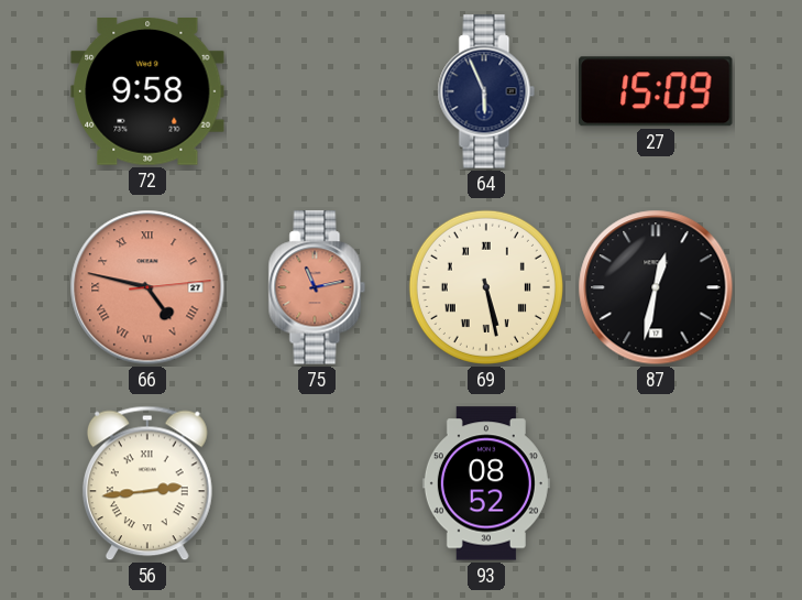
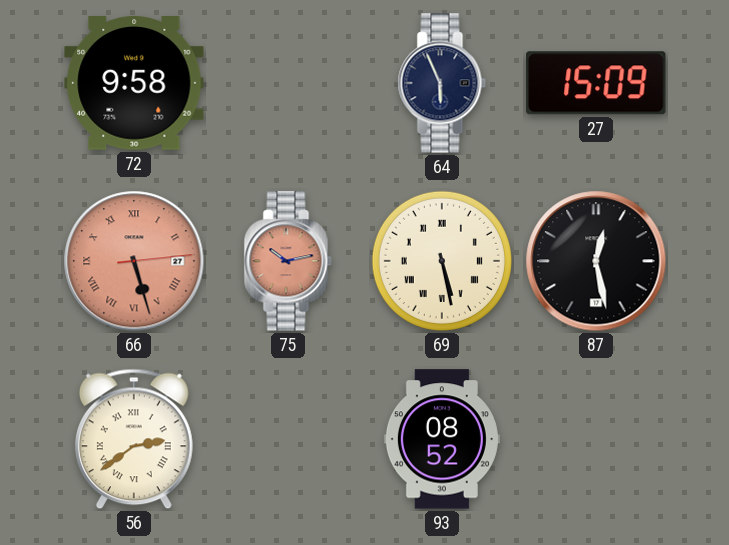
66: 4:47 -> 5:27 (134, 261)
75: 11:13 -> 10:13 (288, 261)
87: 12:32 -> 12:28 (596, 261)
56: 2:44 -> 2:39 (134, 439)
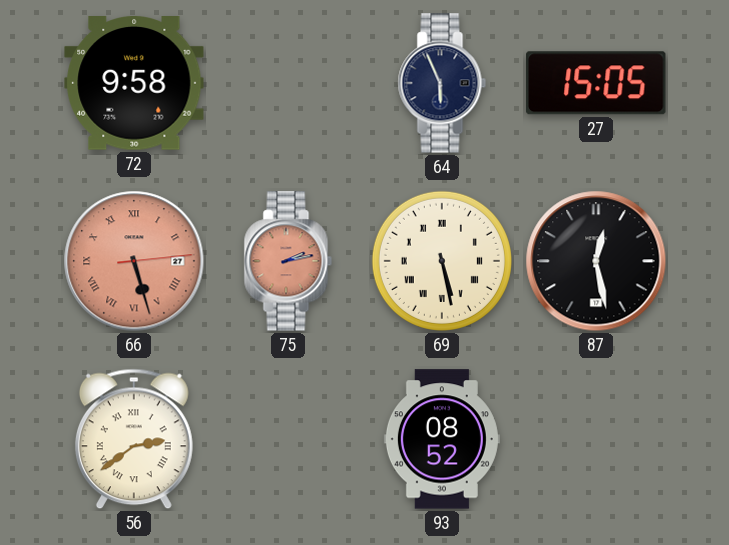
27: 15:09 -> 15:05 (597, 83)
75: 10:13 -> 2:13 (288, 261)
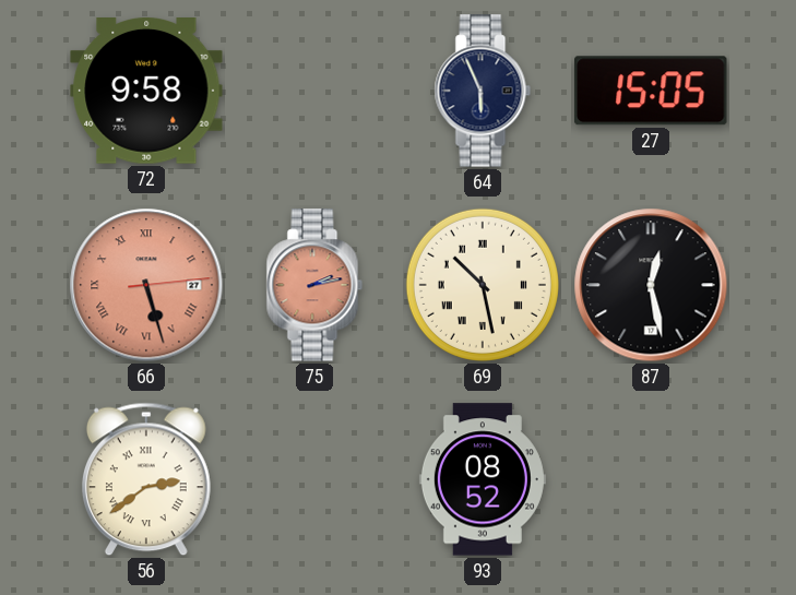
69: 5:28 -> 10:28 (483, 285)
